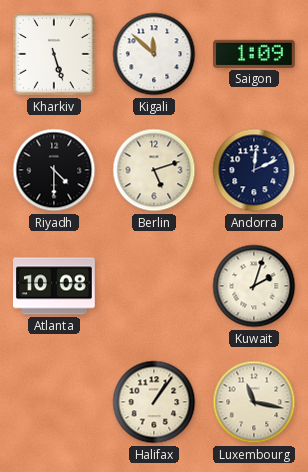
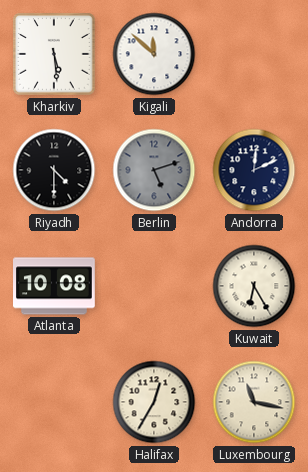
Kharkiv: 5:27 -> 5:29 (54, 54)
Saigon: 1:09 -> none (255, 54)
Berlin dial: cream -> grey (154, 170)
Kuwait: 2:03 -> 6:25 (254, 286)
Halifax: 1:06 -> 12:35 (154, 402)
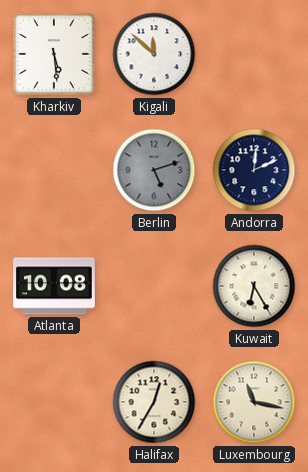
Riyadh: 4:30 -> none (54, 170)
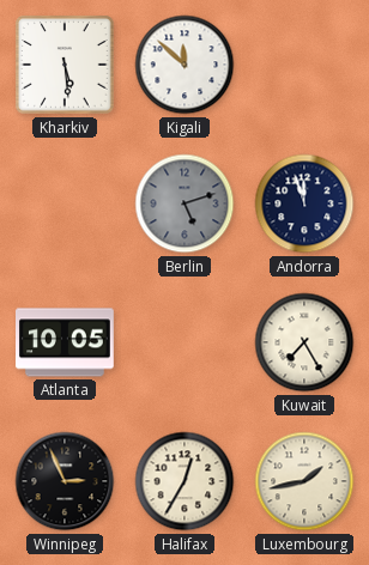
Andorra: 12:11 -> 11:57 (304, 203)
Atlanta: 10:08 -> 10:05 (66, 342)
Kuwait: 6:25 -> 7:25 (304, 342)
Winnipeg: none -> 2:56 (65, 481)
Luxembourg: 11:17 -> 1:43 (304, 481)
